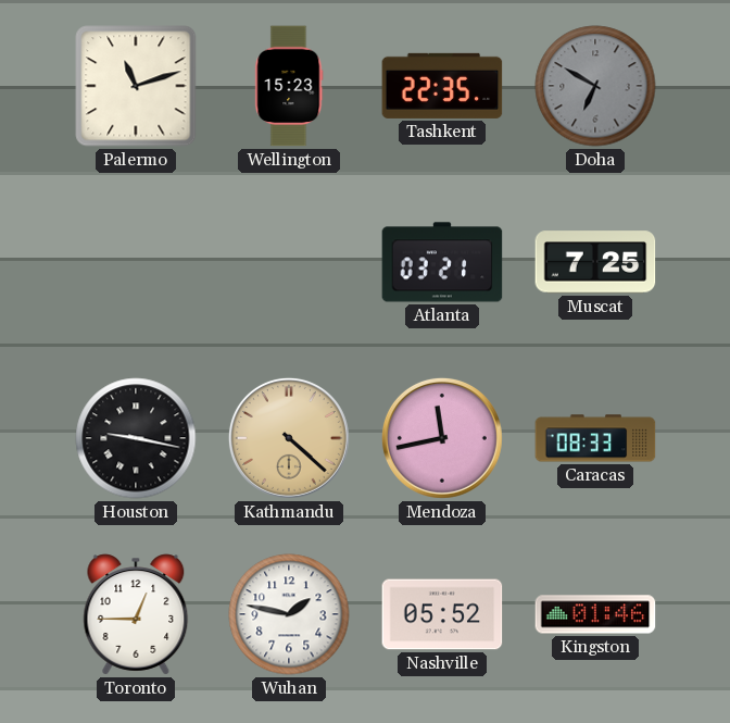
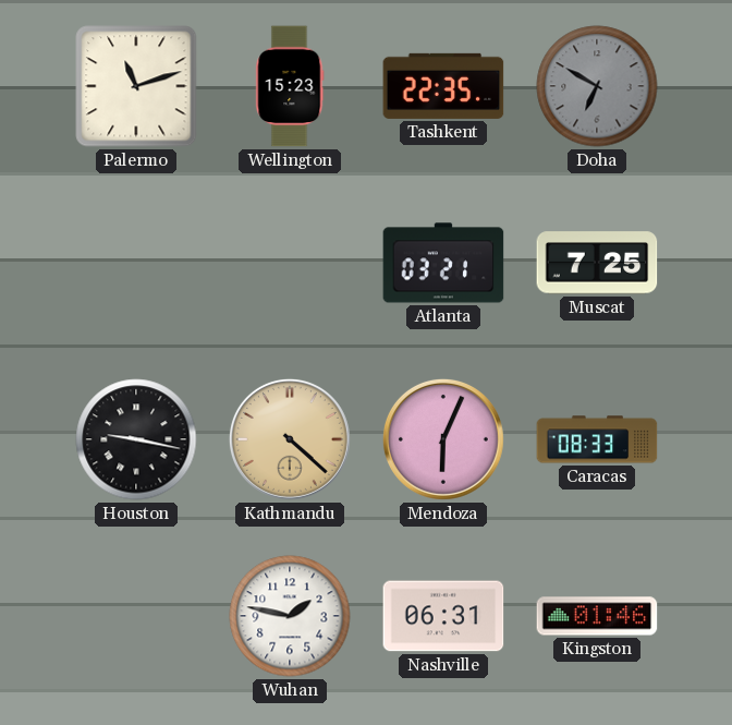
Mendoza: 11:43 -> 6:04 (443, 439)
Toronto: 12:45 -> none (136, 614)
Nashville: 05:52 -> 06:31 (443, 616)
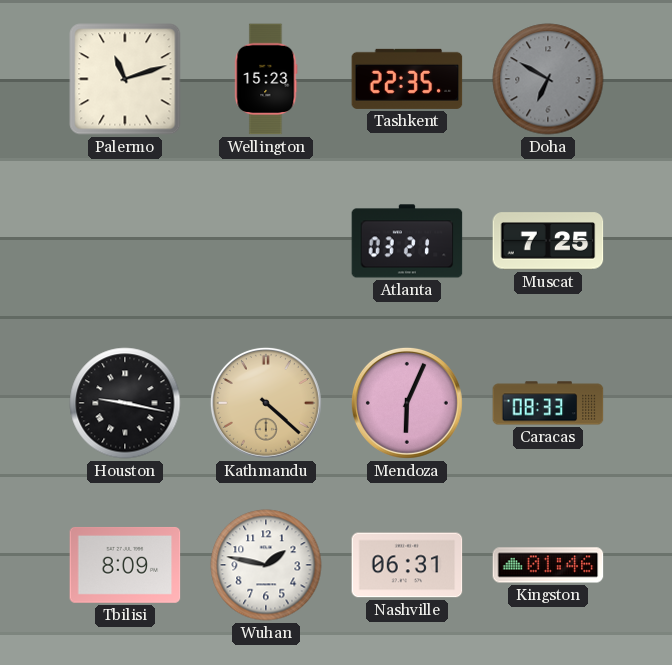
Tbilisi: none -> 8:09 (125, 565)
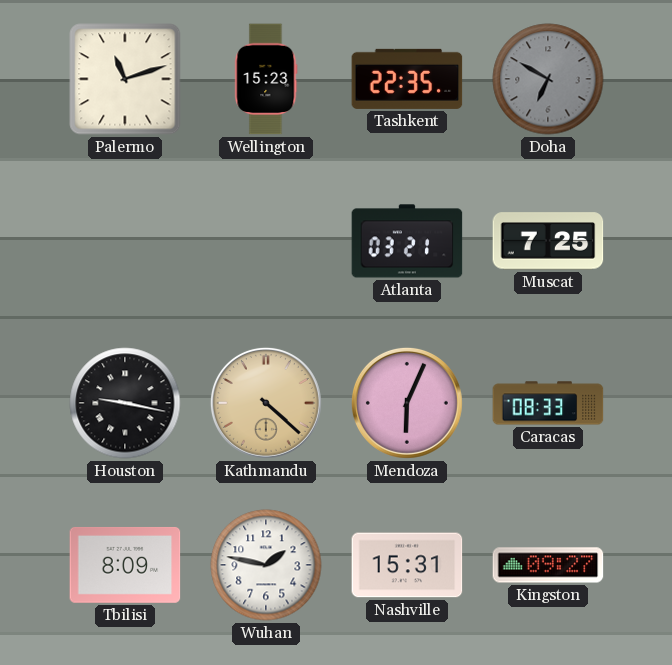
Nashville: 06:31 -> 15:31 (407, 565)
Kingston: 01:46 -> 09:27 (548, 565)
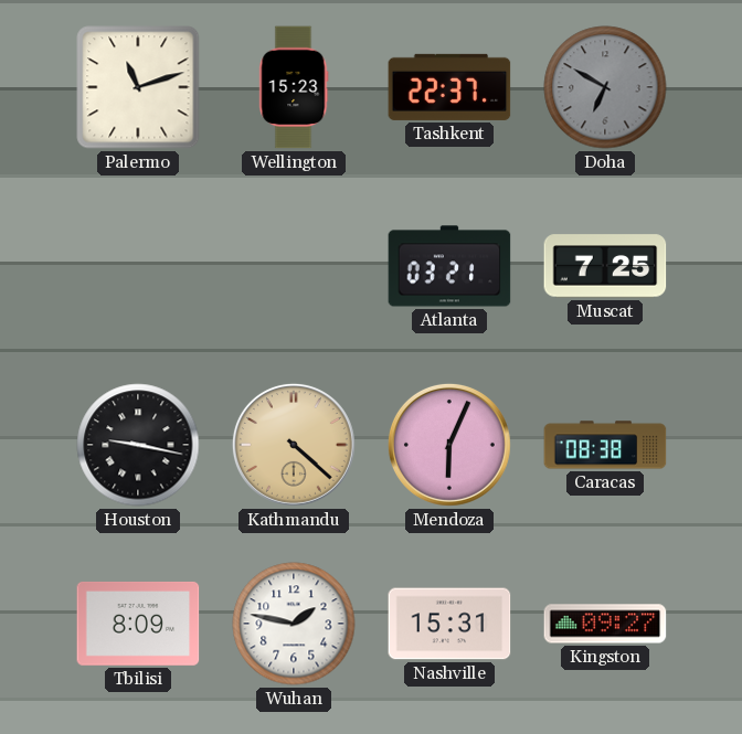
Tashkent: 22:35 -> 22:37 (449, 87)
Caracas: 08:33 -> 08:38 (605, 445)
